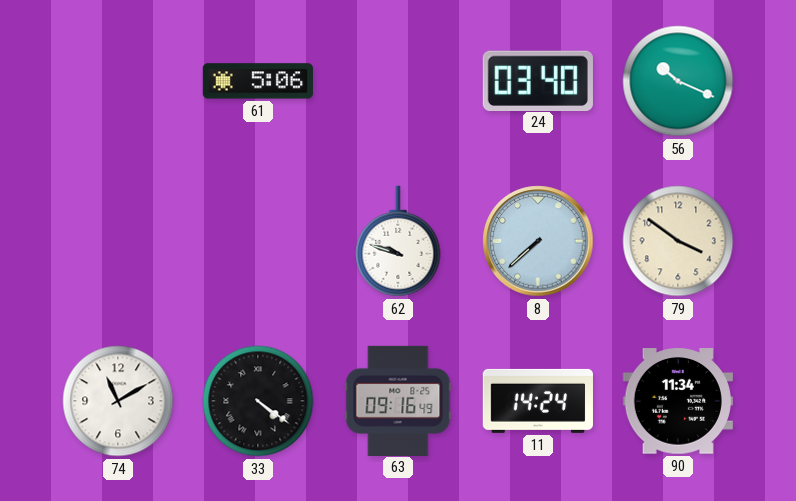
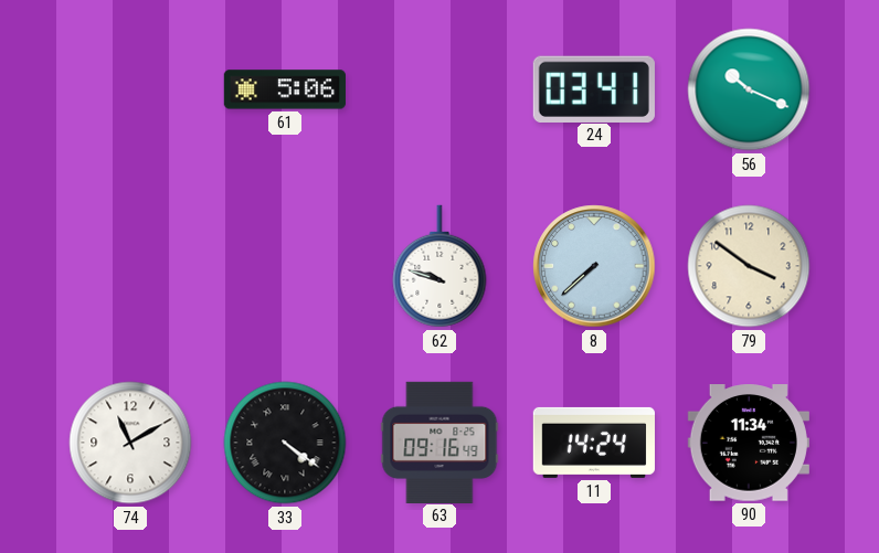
24: 03:40 -> 03:41 (594, 88)
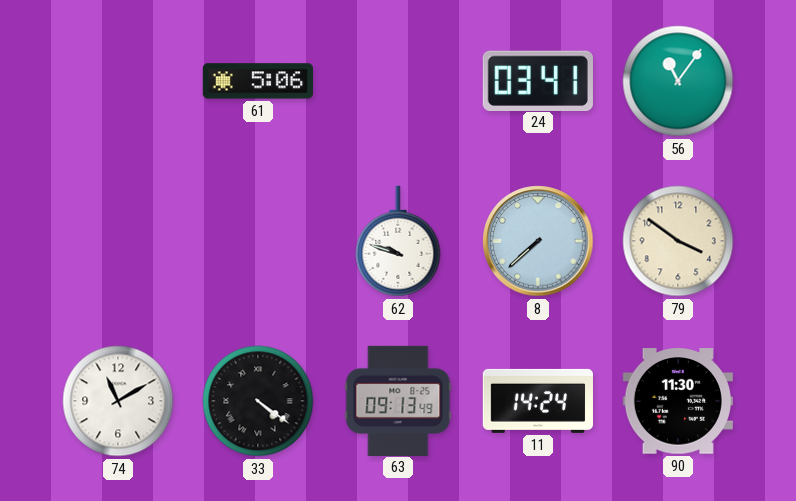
56: 10:19 -> 11:06 (678, 81)
63: 09:16 -> 09:13 (398, 400)
90: 11:34 -> 11:30 (678, 401)
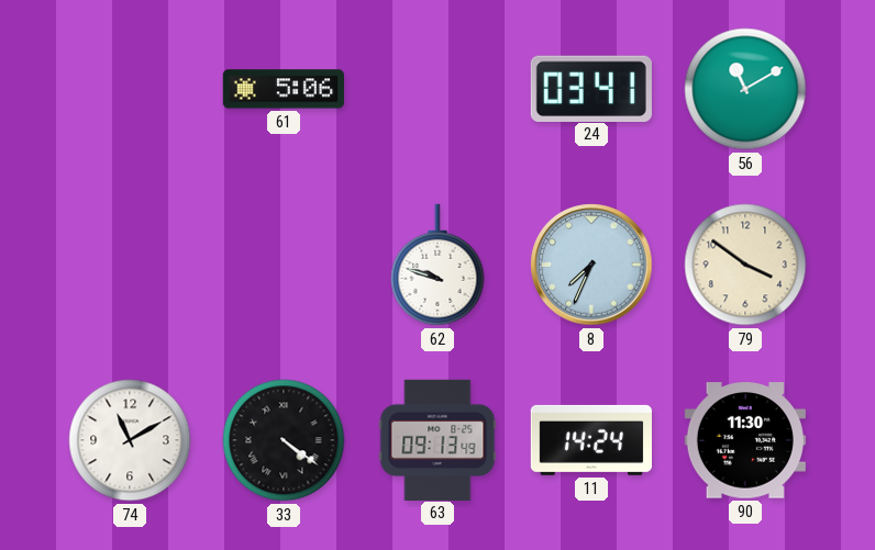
56: 11:06 -> 11:10 (745, 89)
8: 7:38 -> 7:34 (591, 265)
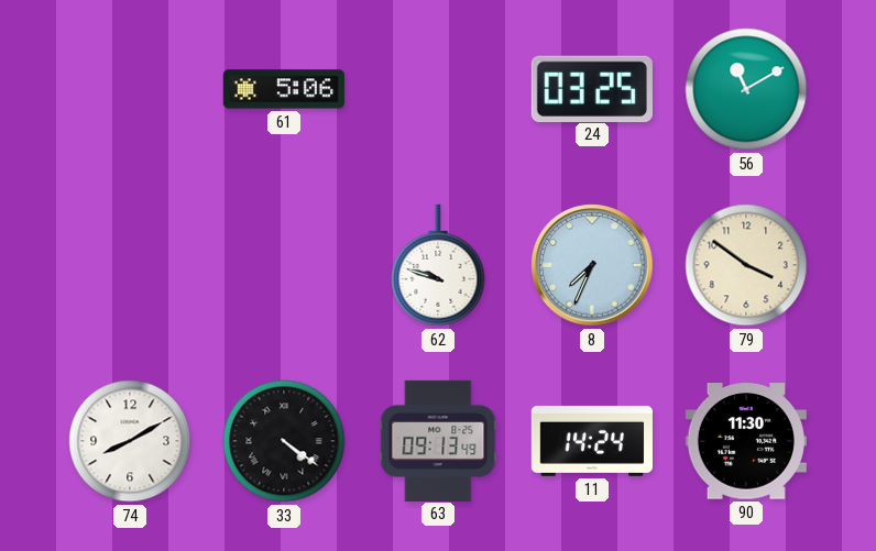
24: 03:41 -> 03:25 (592, 88)
74: 11:10 -> 8:10 (130, 441)
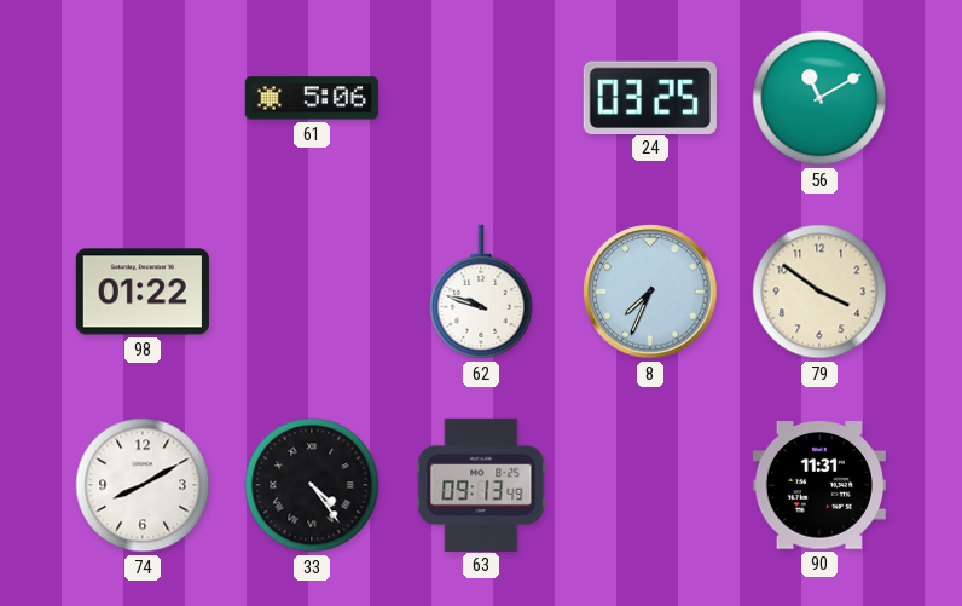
98: none -> 01:22 (143, 292)
33: 4:21 -> 4:24 (312, 485)
11: 14:24 -> none (592, 441)
90: 11:30 -> 11:31 (819, 485)
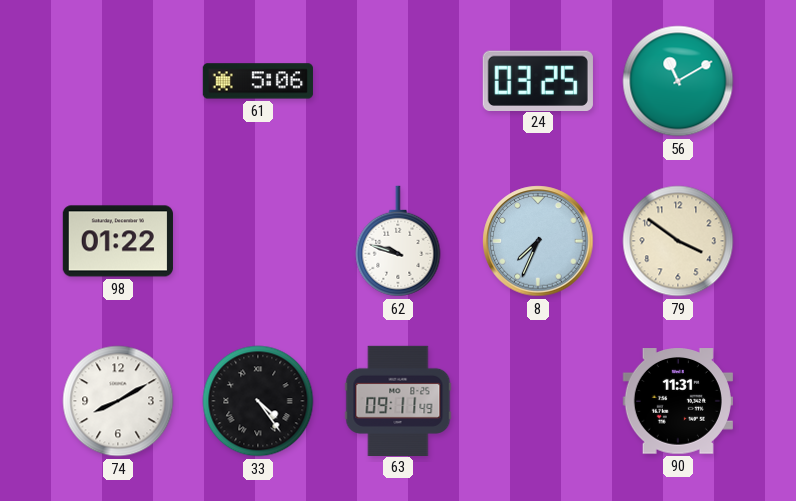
63: 09:13 -> 09:11 (398, 400)
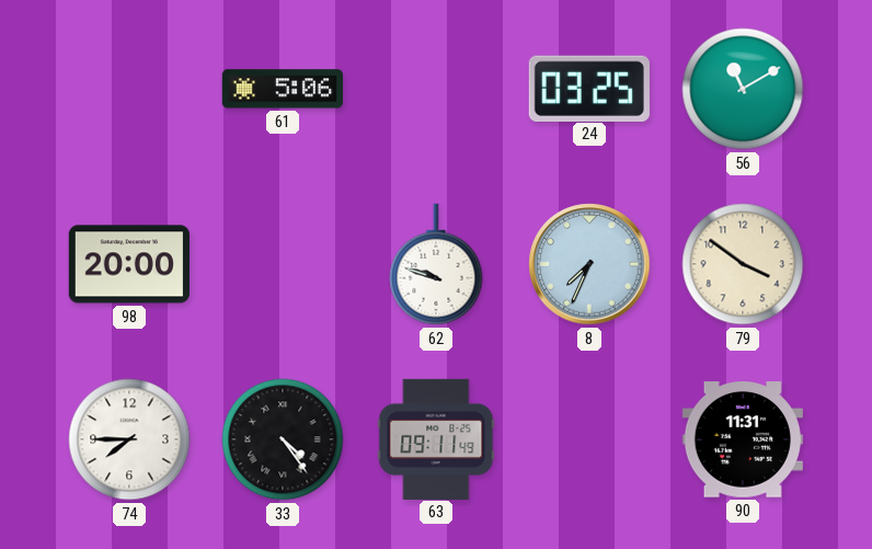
98: 01:22 -> 20:00 (129, 264)
74: 8:10 -> 7:45 (129, 439)
